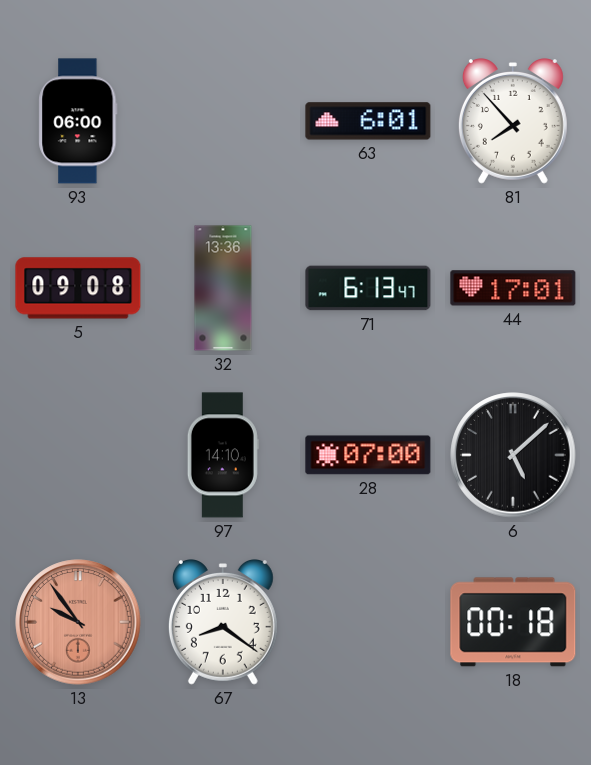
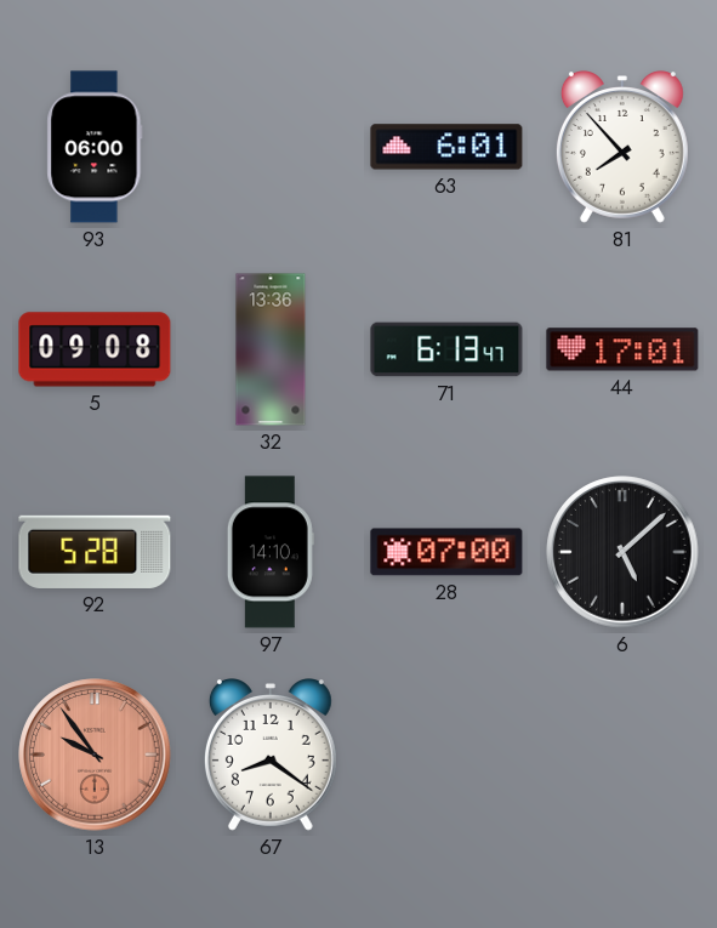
92: none -> 5:28 (95, 552)
18: 00:18 -> none (513, 622)
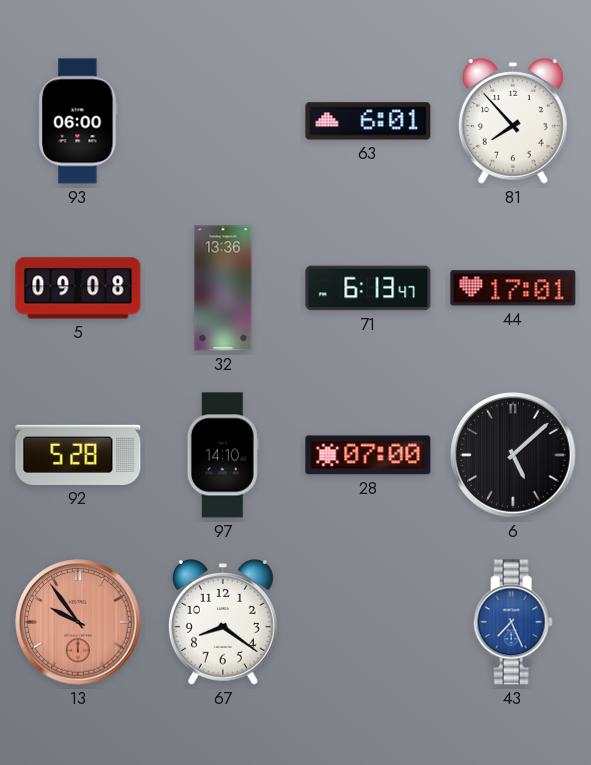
43: none -> 7:26 (513, 622)
